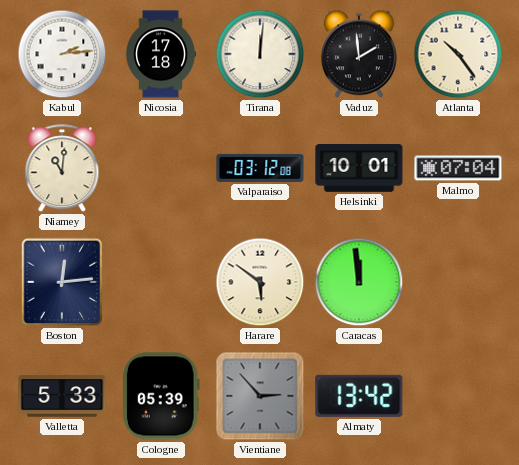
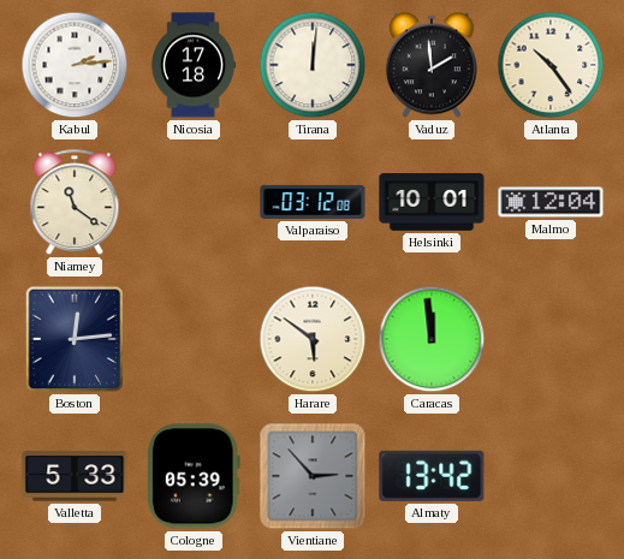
Niamey: 11:01 -> 11:21 (75, 203)
Malmo: 07:04 -> 12:04 (551, 202)
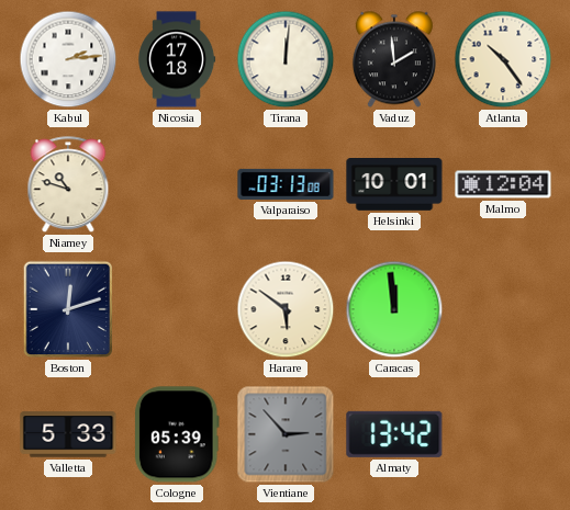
Niamey: 11:21 -> 10:48 (68, 185)
Valparaiso: 03:12 -> 03:13 (286, 184)
Boston: 12:14 -> 12:12 (68, 309)
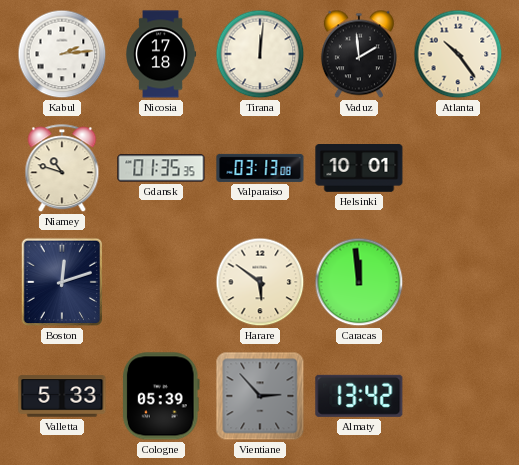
Gdansk: none -> 01:35 (161, 168)
Malmo: 12:04 -> none (503, 184)
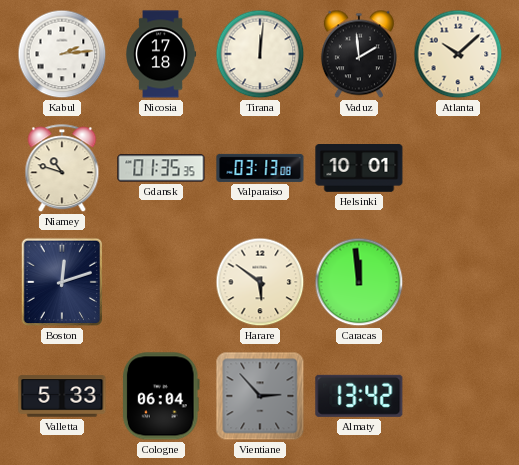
Atlanta: 10:24 -> 10:08 (458, 54)
Cologne: 05:39 -> 06:04 (161, 396)
